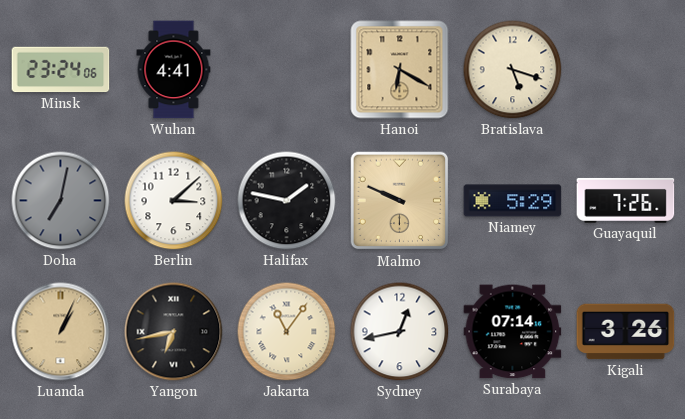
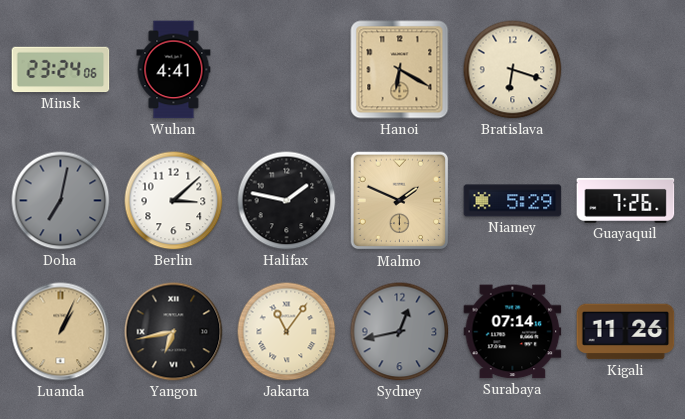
Bratislava: 5:18 -> 6:18 (513, 70)
Malmo: 9:49 -> 1:49 (400, 201)
Sydney dial: white -> grey (400, 332)
Kigali: 3:26 -> 11:26 (626, 332)
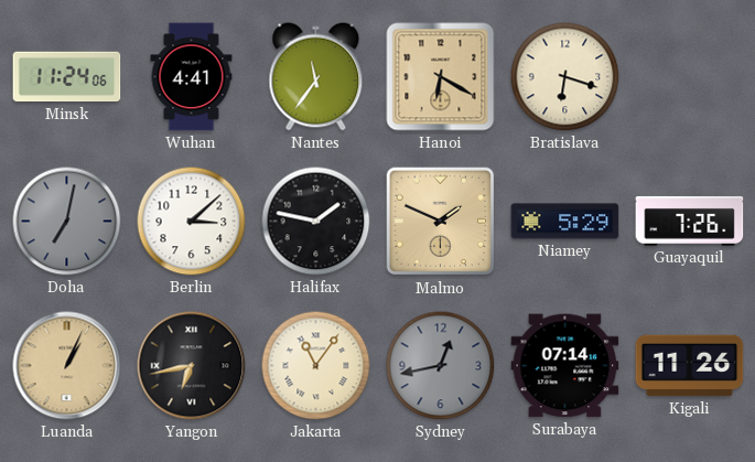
Minsk: 23:24 -> 11:24 (67, 77)
Nantes: none -> 11:36 (316, 77)
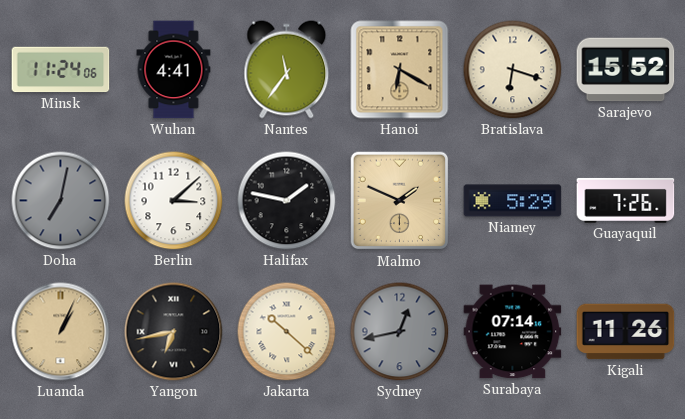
Sarajevo: none -> 15:52 (626, 70)
Jakarta: 11:06 -> 10:22 (287, 332)
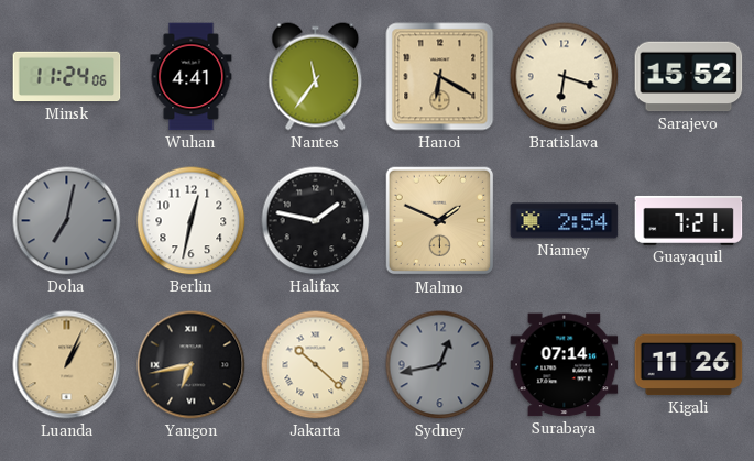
Berlin: 3:08 -> 12:32 (192, 221)
Niamey: 5:29 -> 2:54 (565, 221)
Guayaquil: 7:26 -> 7:21 (689, 220)
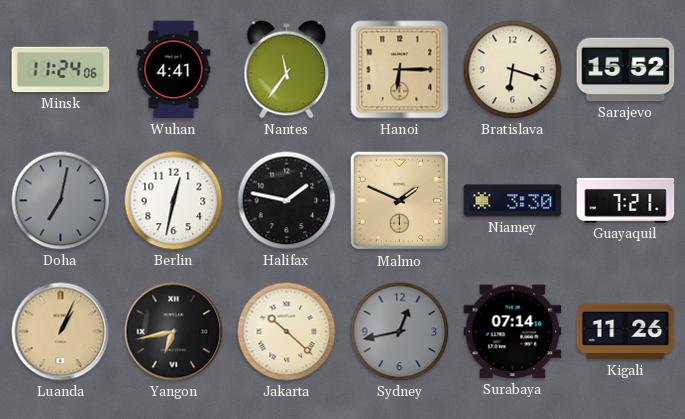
Hanoi: 6:20 -> 6:15 (400, 70)
Niamey: 2:54 -> 3:30 (513, 201)
